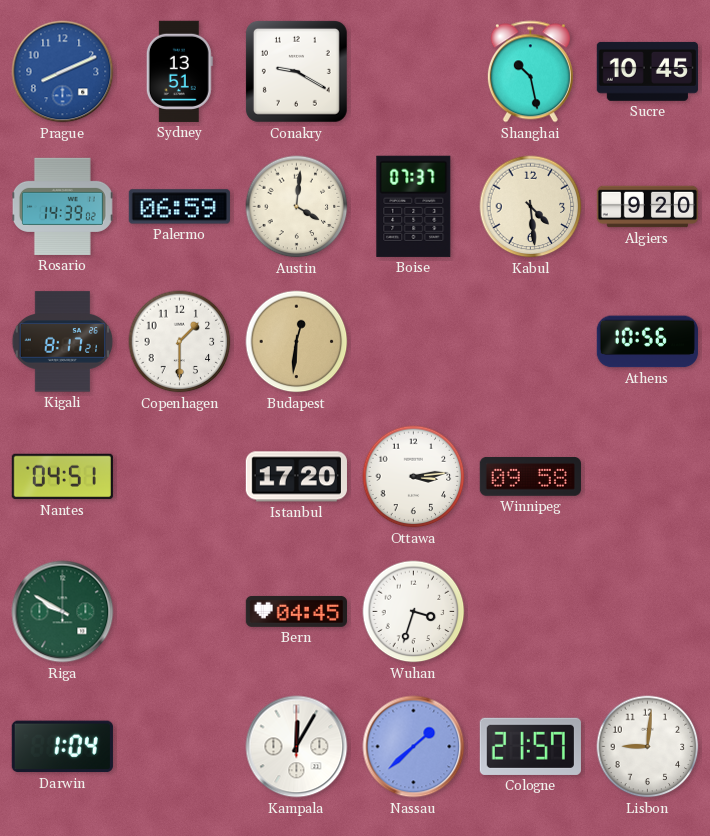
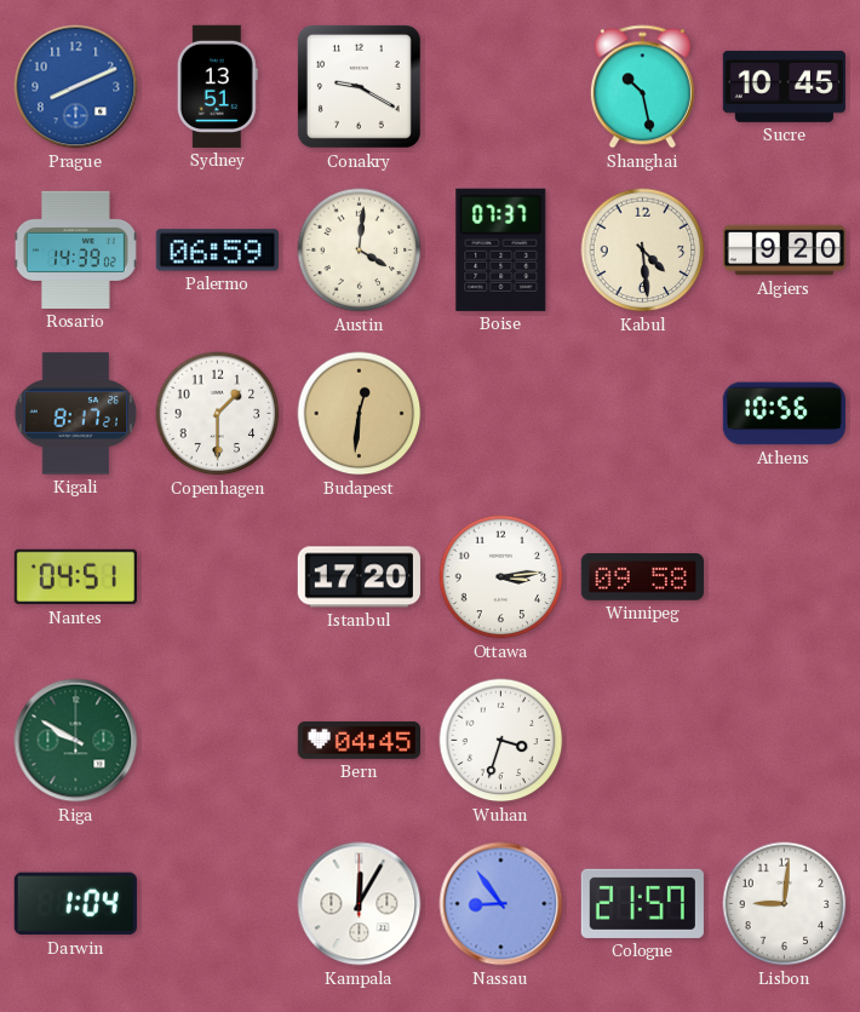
Nassau: 1:38 -> 8:54 (501, 904)
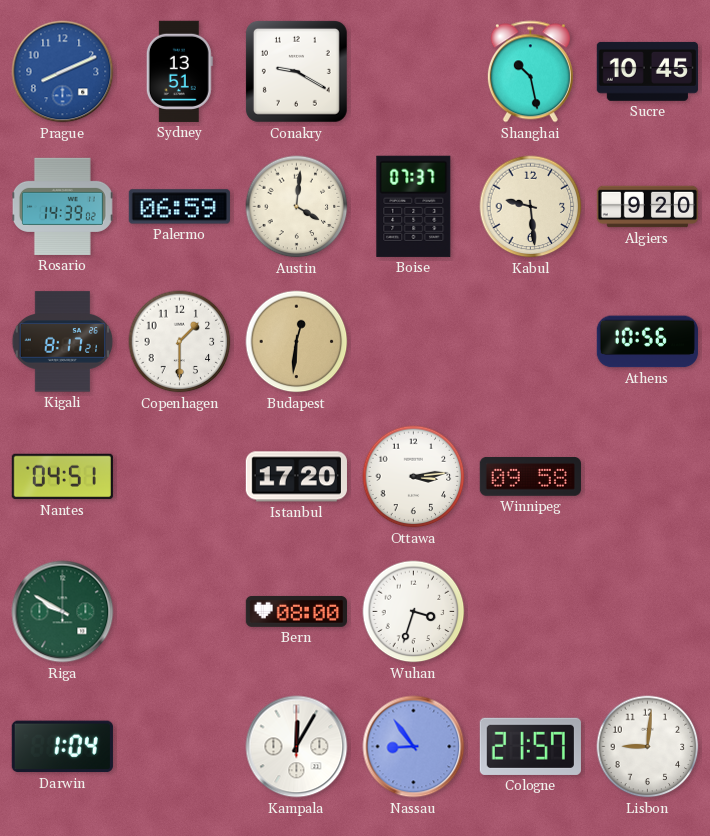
Kabul: 4:29 -> 9:29 (531, 207)
Bern: 04:45 -> 08:00 (296, 611)
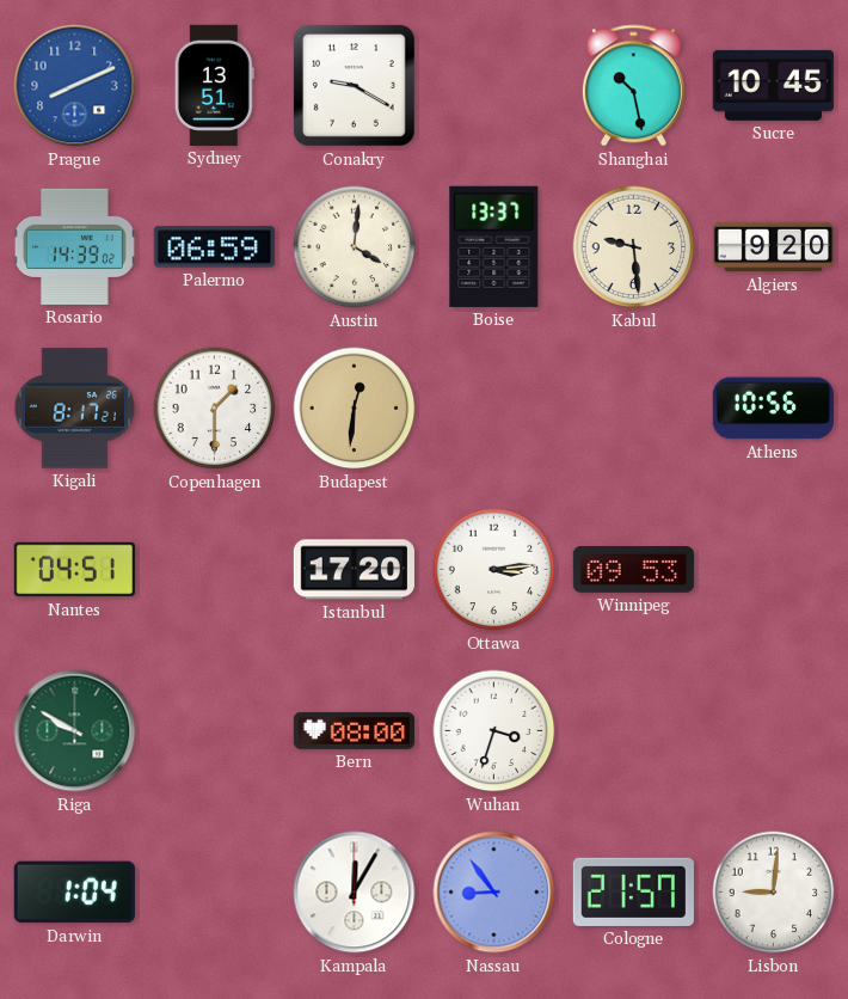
Boise: 07:37 -> 13:37 (494, 246)
Winnipeg: 09:58 -> 09:53 (633, 570)
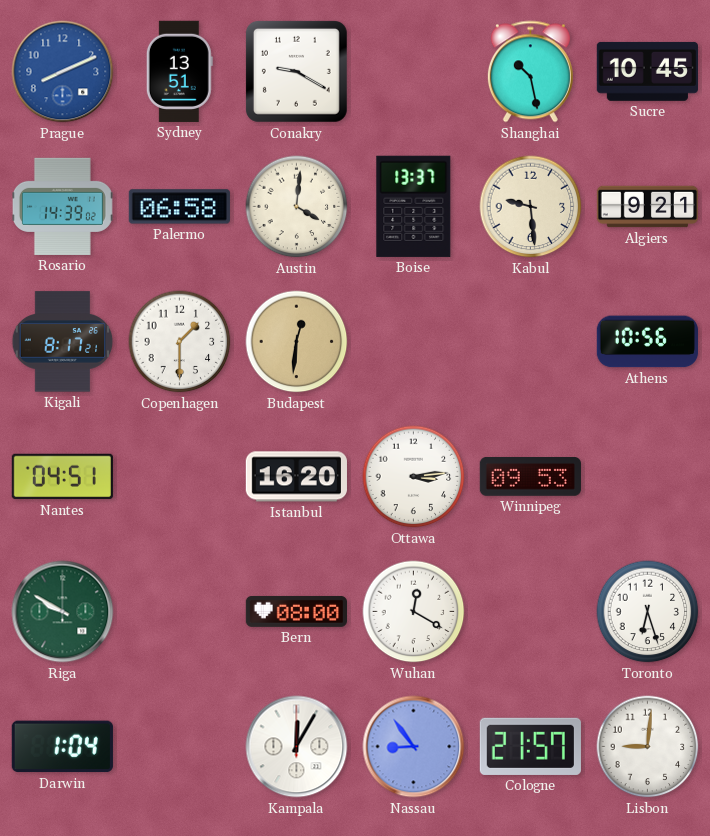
Palermo: 06:59 -> 06:58 (179, 207)
Algiers: 9:20 -> 9:21 (647, 207)
Istanbul: 17:20 -> 16:20 (296, 477)
Wuhan: 3:33 -> 12:20 (414, 612)
Toronto: none -> 6:27 (648, 612)
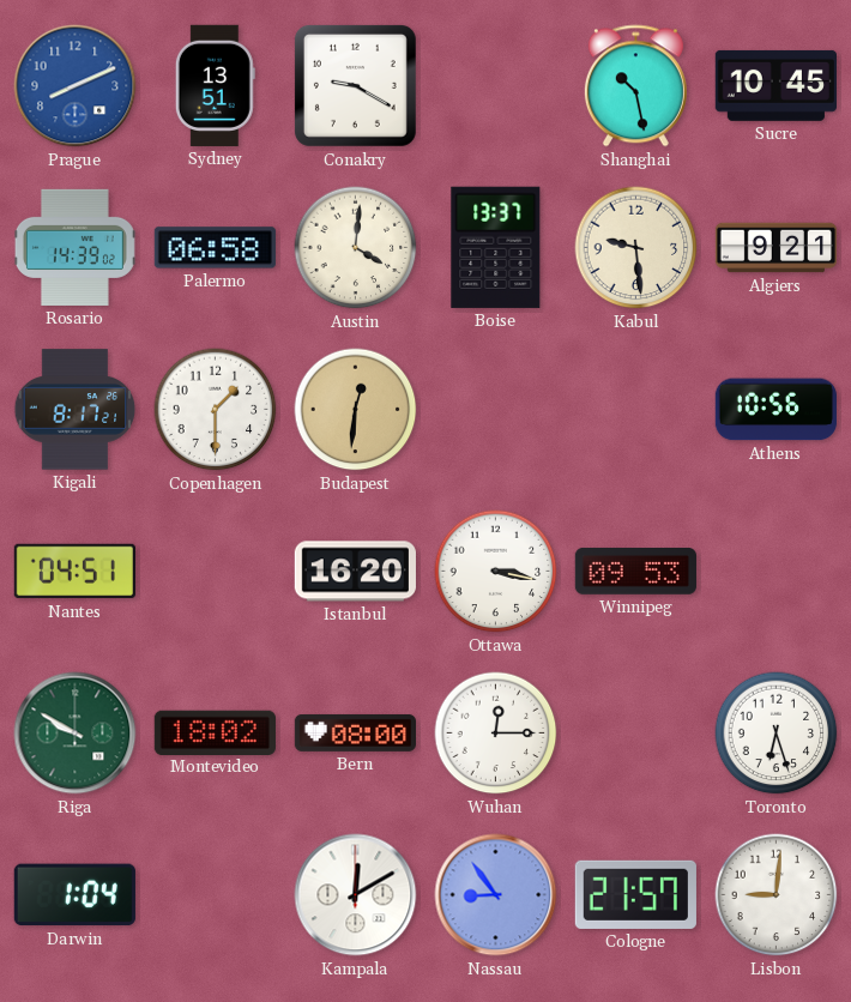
Ottawa: 3:14 -> 3:17 (496, 572)
Montevideo: none -> 18:02 (215, 732)
Wuhan: 12:20 -> 12:15 (496, 734)
Kampala: 12:05 -> 12:10 (356, 895)
